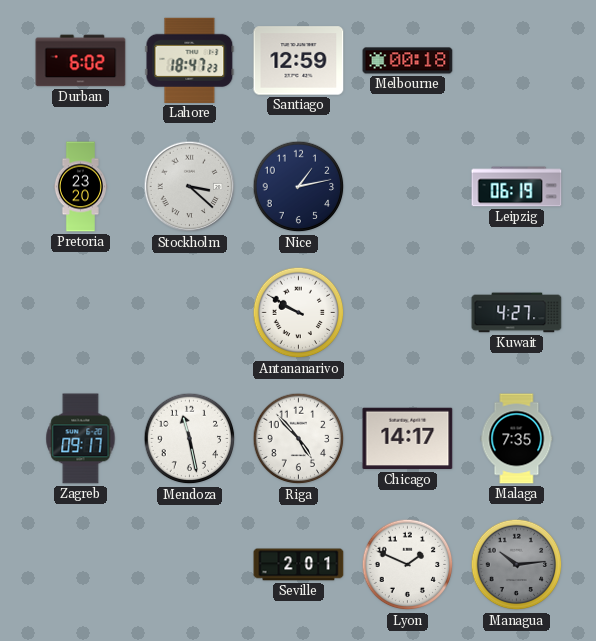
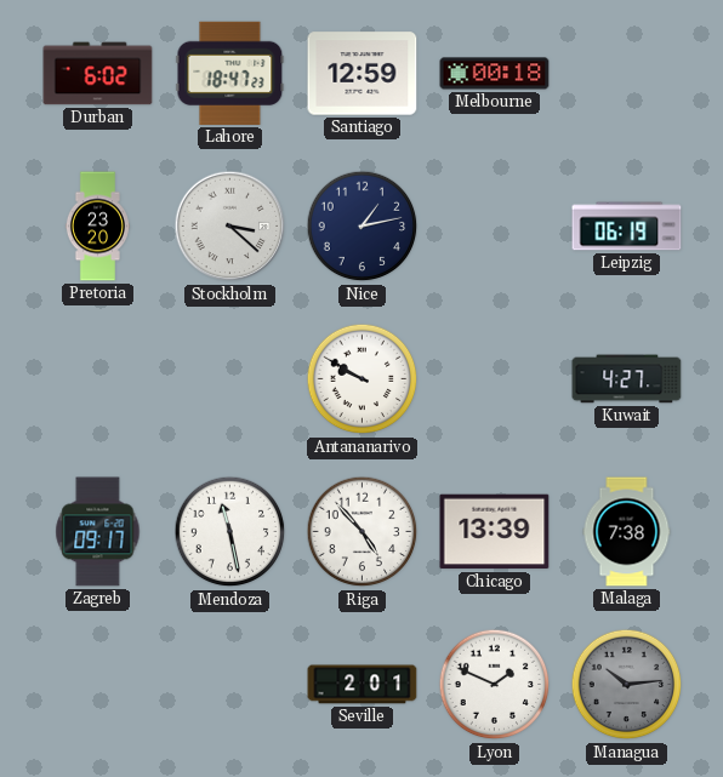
Chicago: 14:17 -> 13:39 (495, 532)
Malaga: 7:35 -> 7:38 (627, 532)
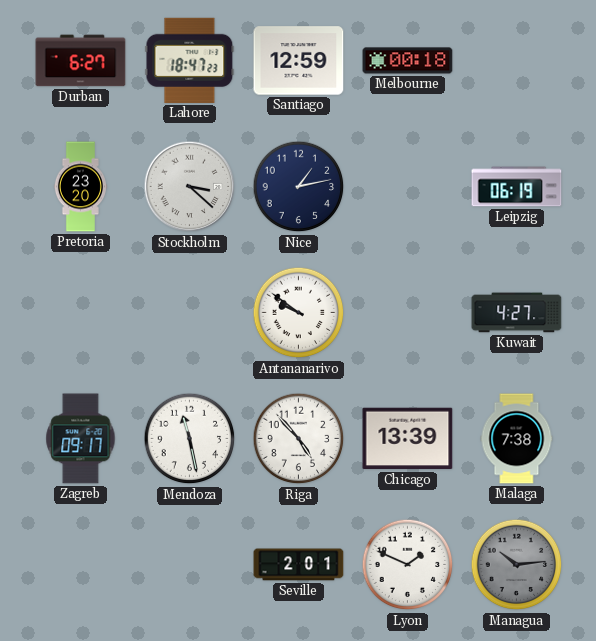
Durban: 6:02 -> 6:27 (81, 61)
Antananarivo: 9:50 -> 9:51 (299, 313)
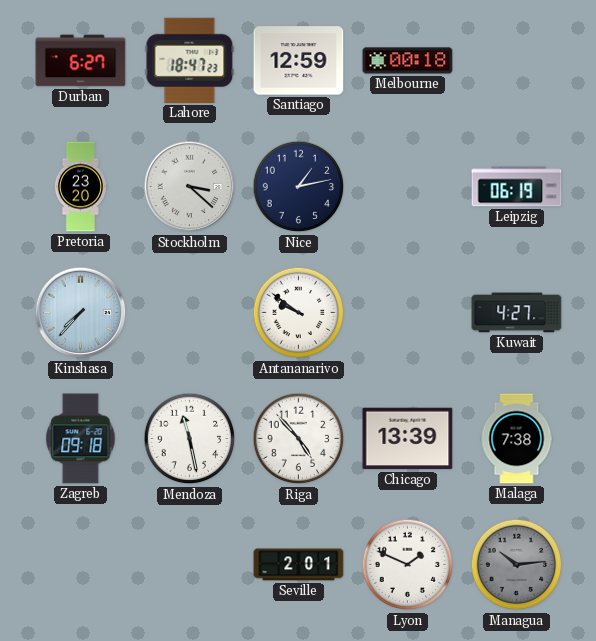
Kinshasa: none -> 7:37 (81, 313)
Zagreb: 09:17 -> 09:18 (81, 439)
